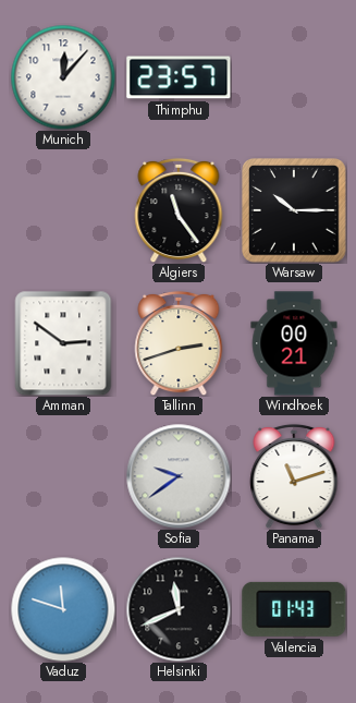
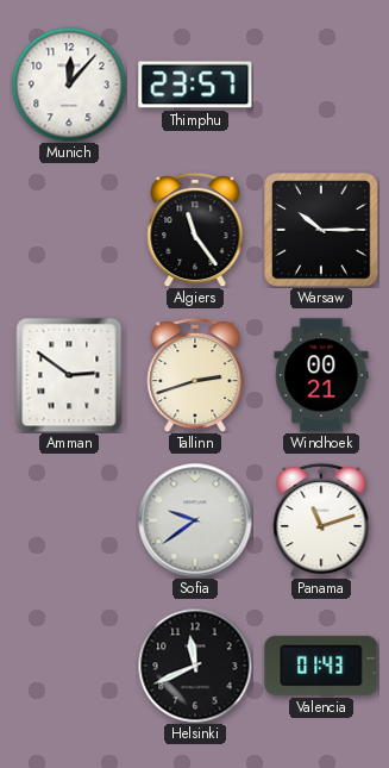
Vaduz: 11:48 -> none (63, 609)
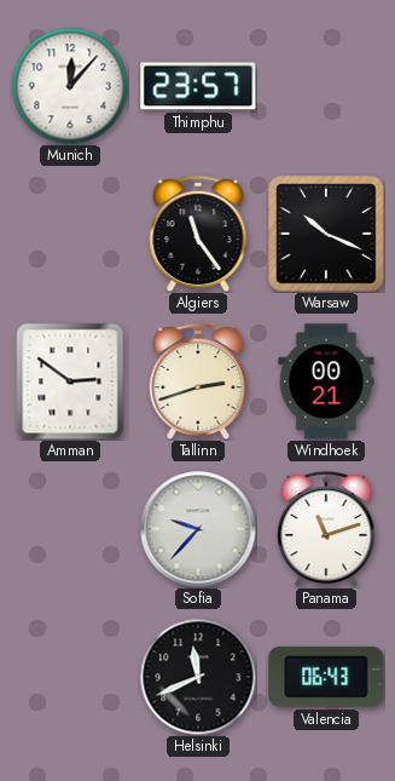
Warsaw: 10:15 -> 10:19 (326, 234)
Sofia: 9:39 -> 9:37 (198, 529)
Valencia: 01:43 -> 06:43 (326, 677)
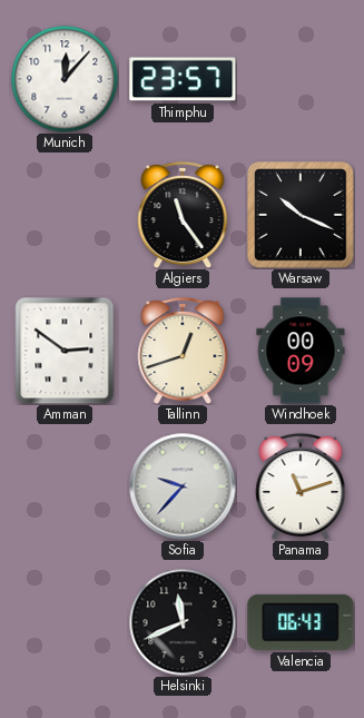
Tallinn: 2:42 -> 12:42 (183, 351)
Windhoek: 00:21 -> 00:09 (301, 351)
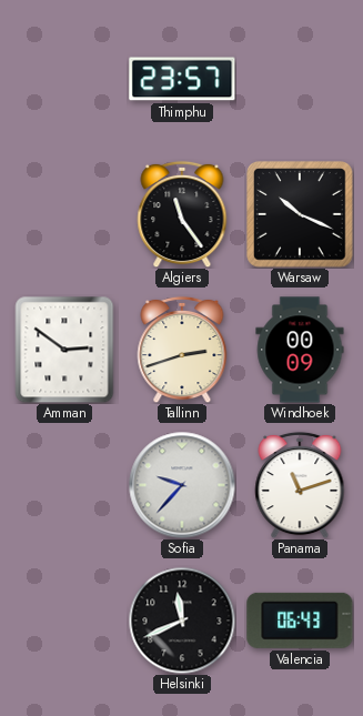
Munich: 12:07 -> none (65, 79)
Tallinn: 12:42 -> 2:42 (182, 350)
